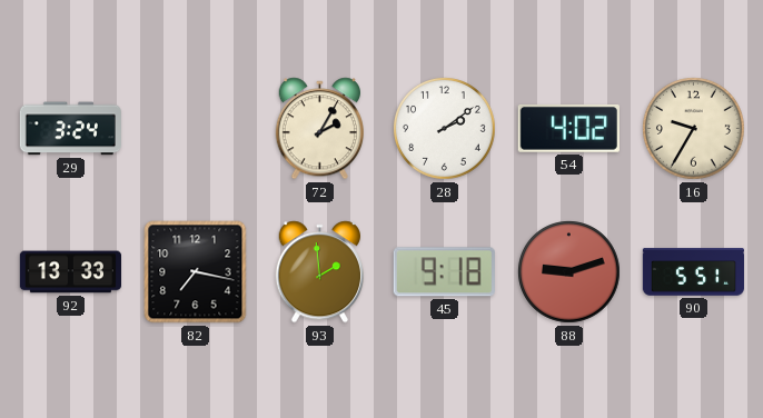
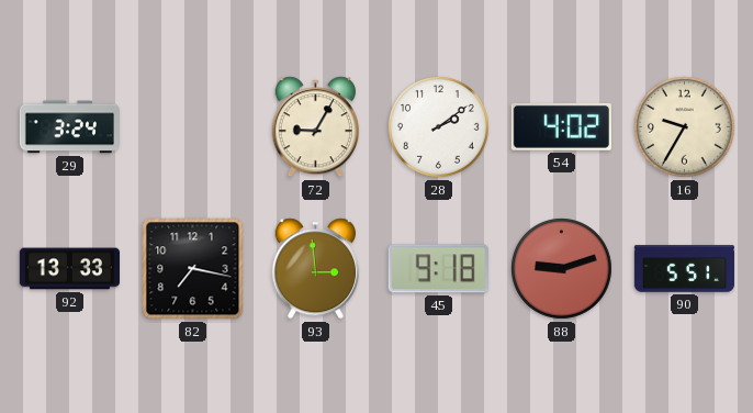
72: 2:05 -> 9:05 (315, 127)
93: 1:59 -> 2:59 (315, 269)
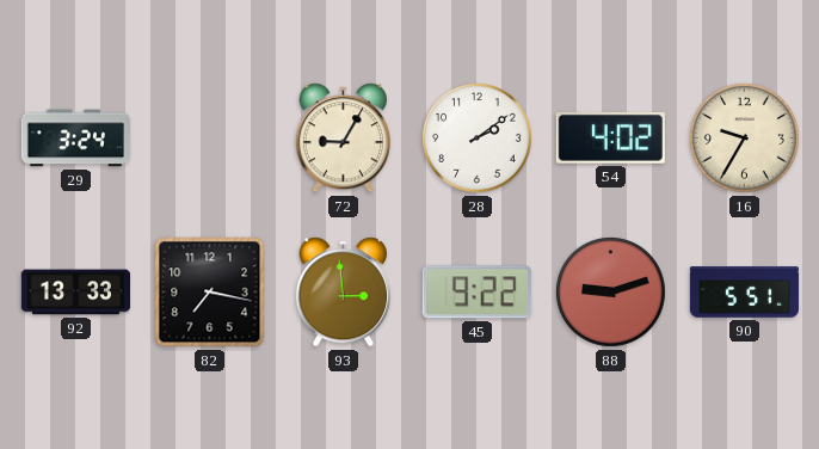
45: 9:18 -> 9:22 (476, 293)
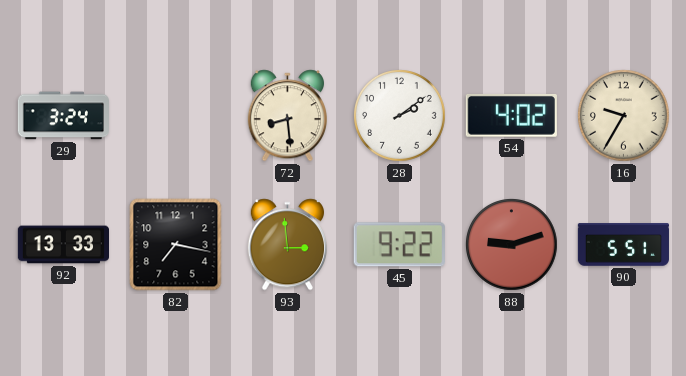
72: 9:05 -> 8:29 (287, 116)
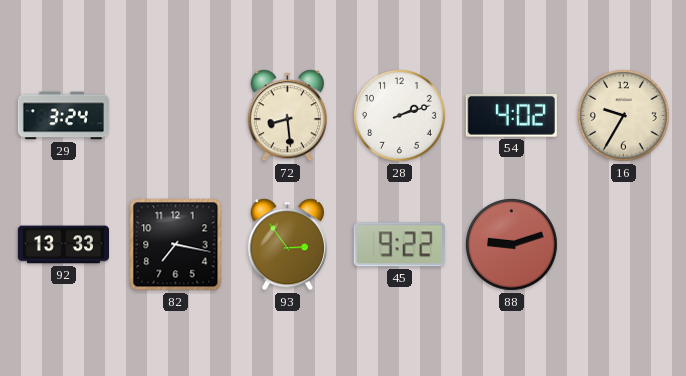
28: 2:09 -> 2:12 (400, 116)
93: 2:59 -> 2:54 (287, 245)
90: 5:51 -> none (623, 245)
